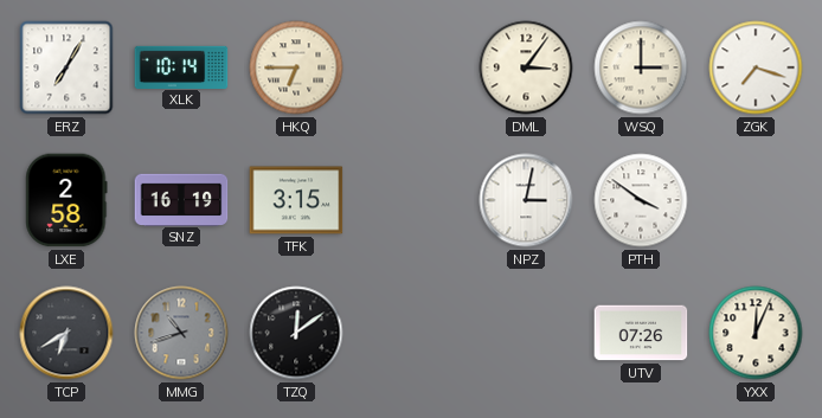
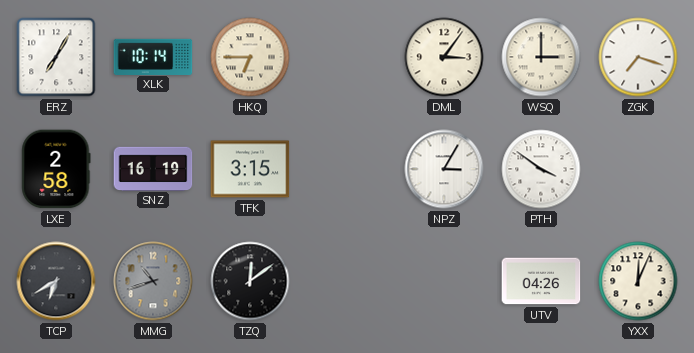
NPZ: 3:02 -> 3:05 (444, 169)
UTV: 07:26 -> 04:26 (541, 281)
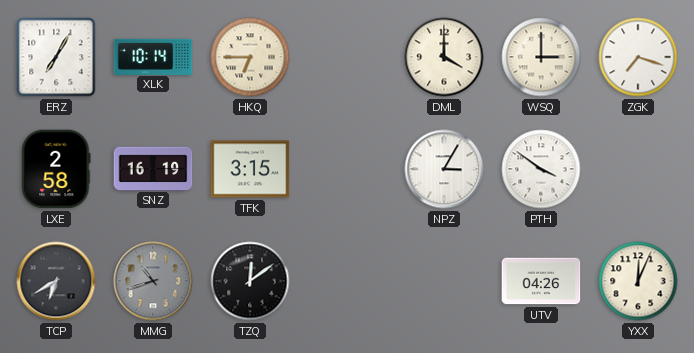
DML: 3:06 -> 4:00 (444, 57)
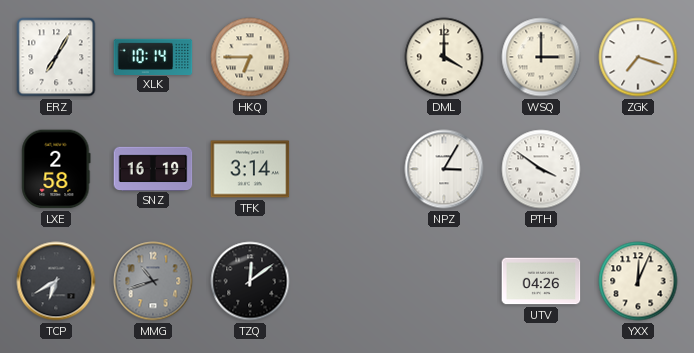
TFK: 3:15 -> 3:14 (250, 169)
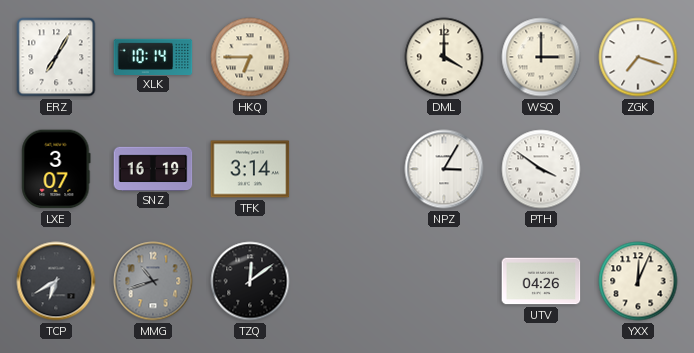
LXE: 2:58 -> 3:07 (56, 169)
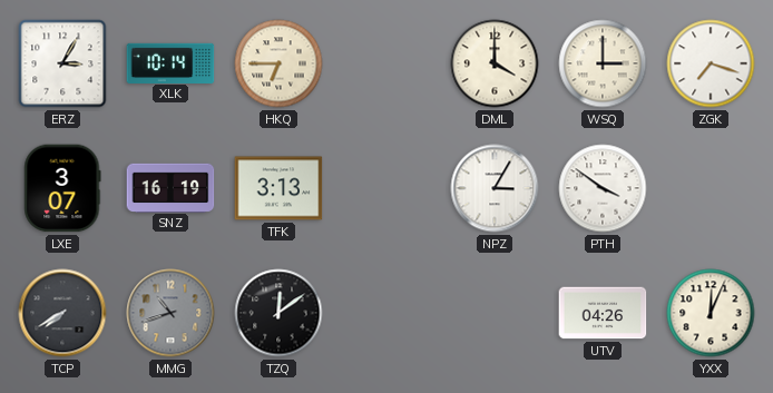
ERZ: 7:05 -> 3:05 (62, 63)
TFK: 3:14 -> 3:13 (278, 188)
TCP: 6:40 -> 7:40 (62, 313)
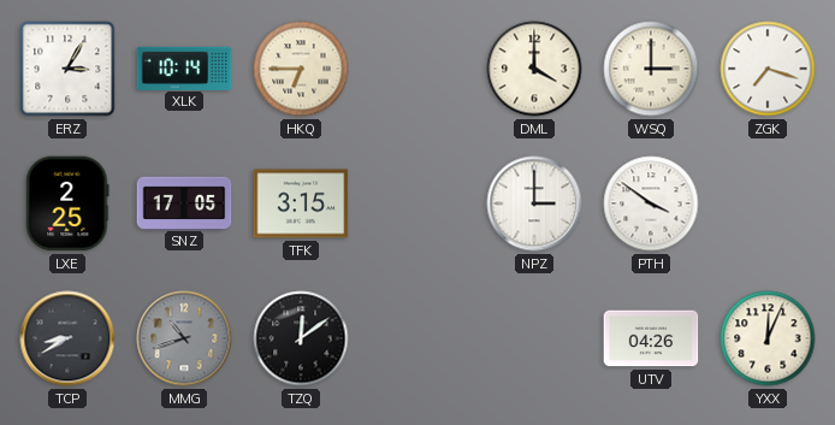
LXE: 3:07 -> 2:25 (67, 203)
SNZ: 16:19 -> 17:05 (184, 202)
TFK: 3:13 -> 3:15 (301, 203)
NPZ: 3:05 -> 3:00 (534, 203)
TCP: 7:40 -> 8:40 (67, 338)
